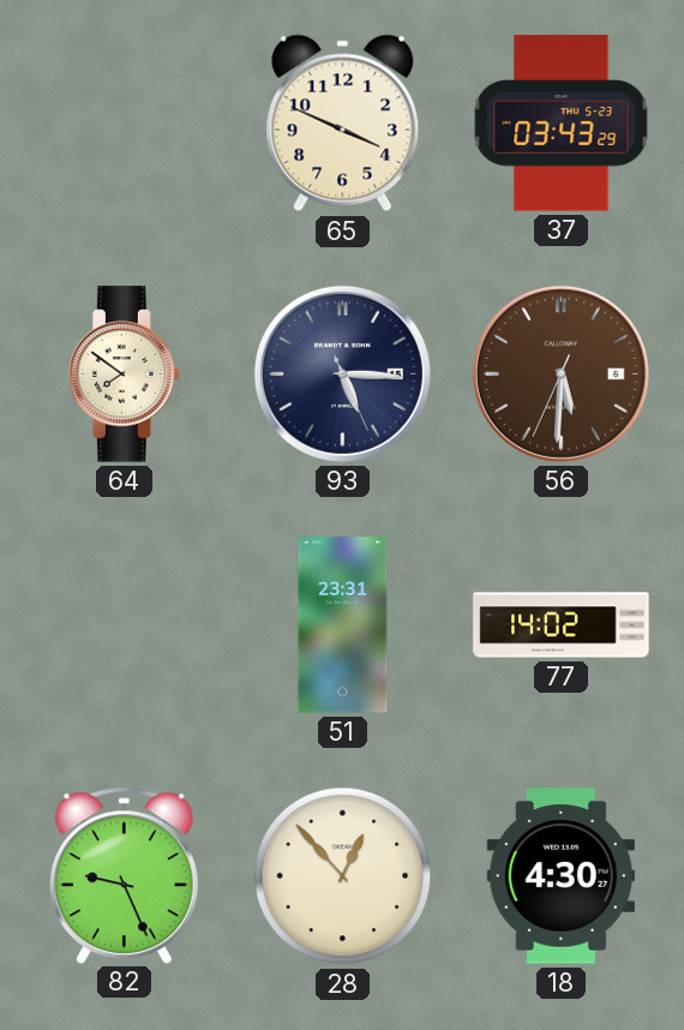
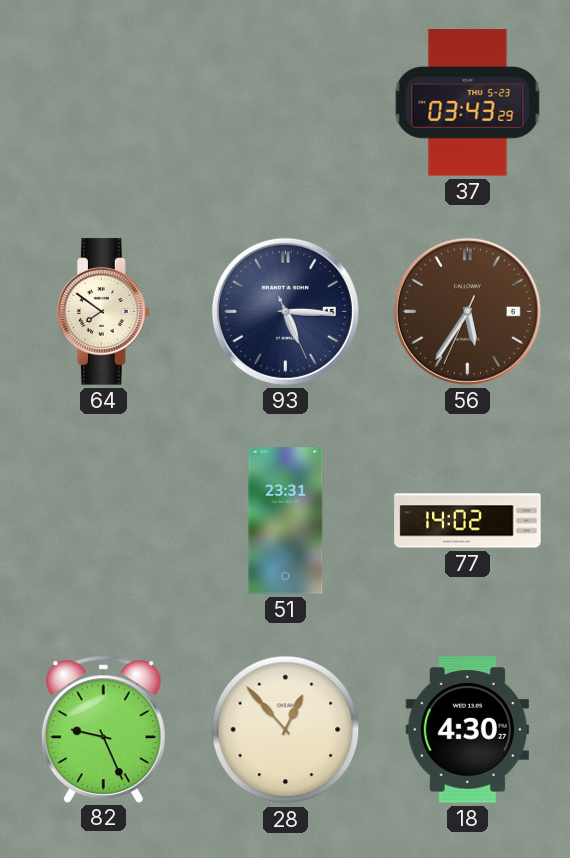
65: 3:49 -> none (343, 124)
56: 5:30 -> 5:35 (467, 311)
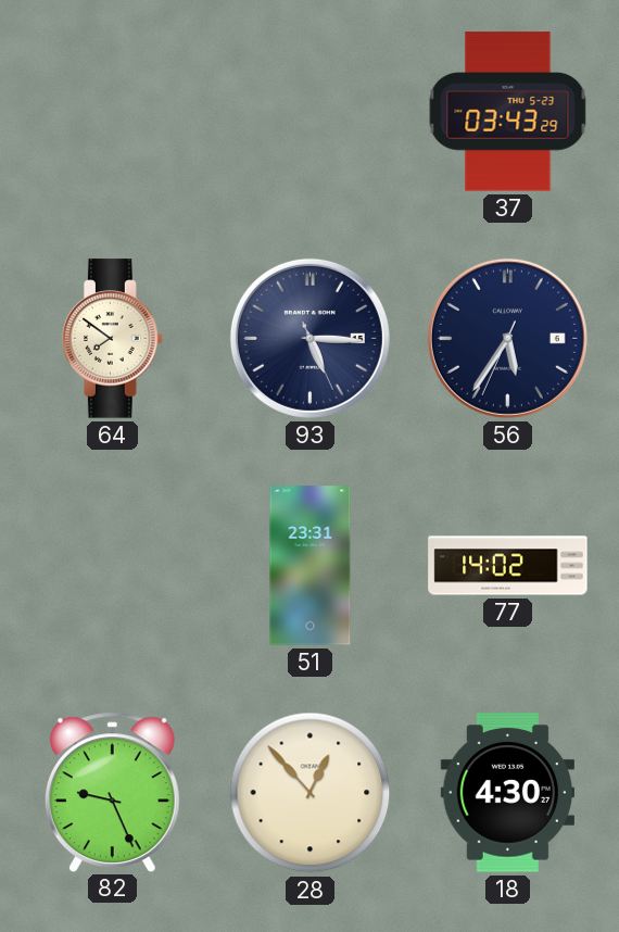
56 dial: brown -> navy (507, 338)
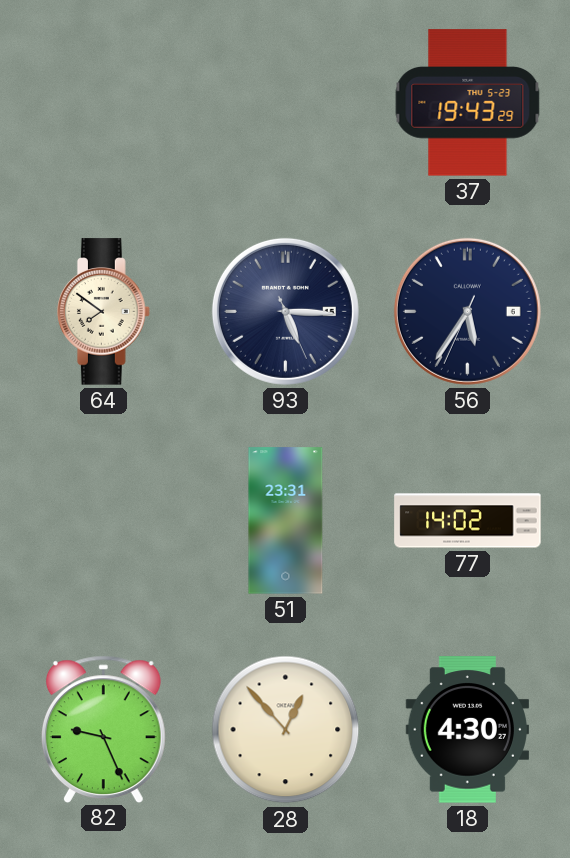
37: 03:43 -> 19:43 (468, 103)
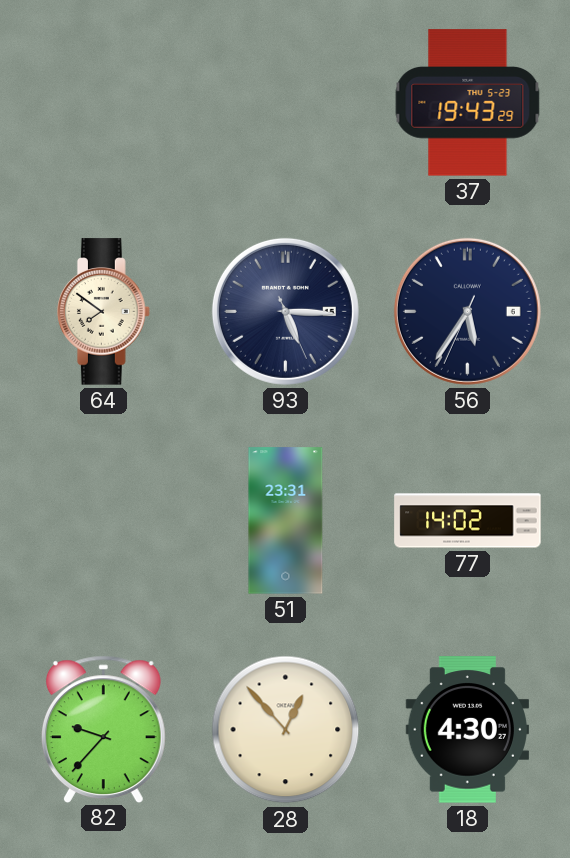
82: 9:26 -> 9:37 (103, 729)
